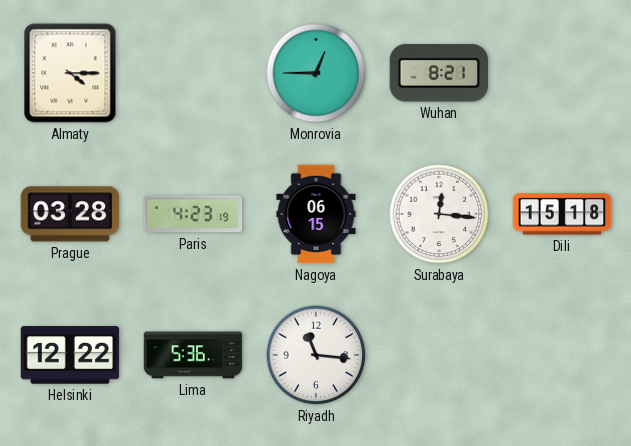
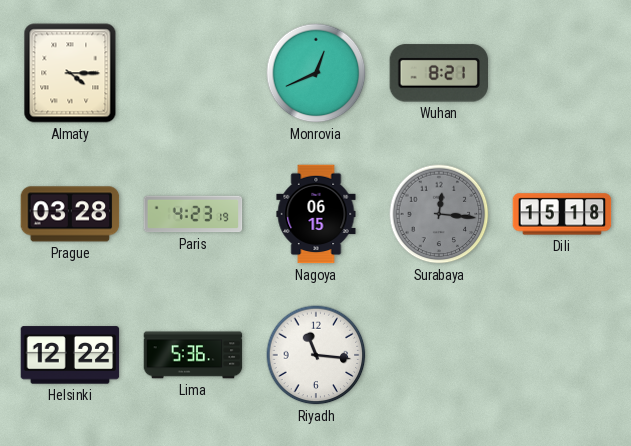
Monrovia: 12:45 -> 12:41 (316, 73)
Surabaya dial: white -> grey (439, 214)
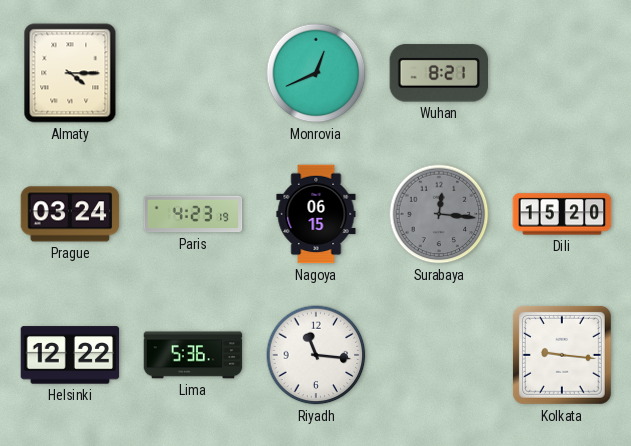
Prague: 03:28 -> 03:24 (70, 214)
Dili: 15:18 -> 15:20 (562, 214)
Kolkata: none -> 9:16 (562, 355)
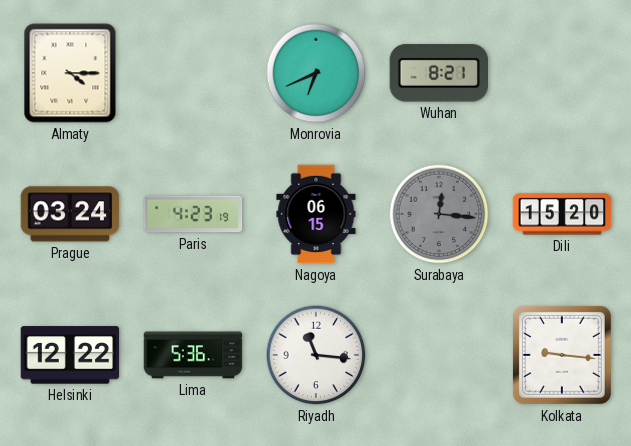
Monrovia: 12:41 -> 6:41 (316, 73)
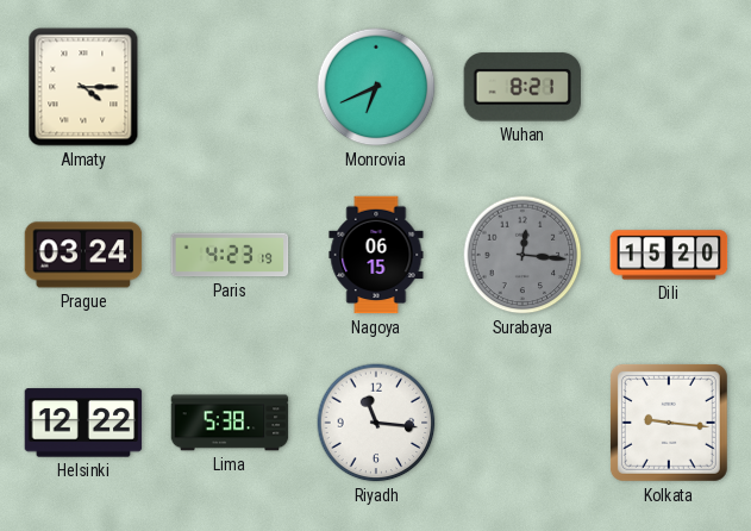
Lima: 5:36 -> 5:38 (230, 423)
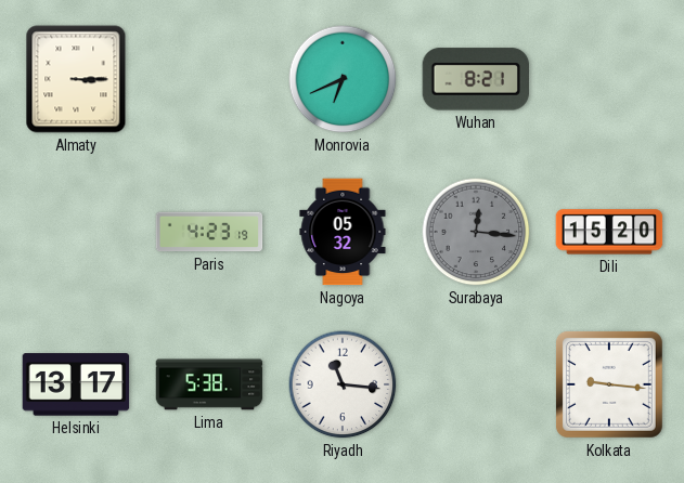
Almaty: 4:15 -> 3:15 (76, 79)
Prague: 03:24 -> none (83, 255)
Nagoya: 06:15 -> 05:32 (343, 232)
Helsinki: 12:22 -> 13:17 (76, 384)
